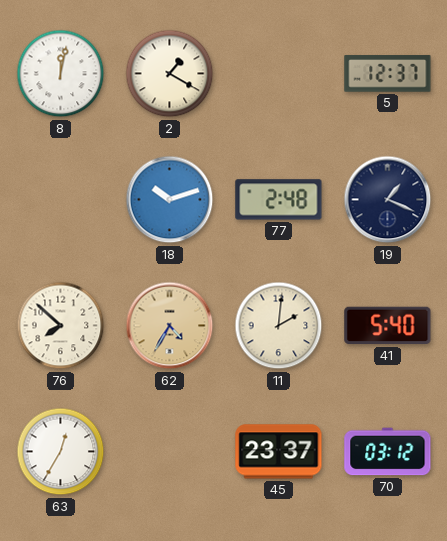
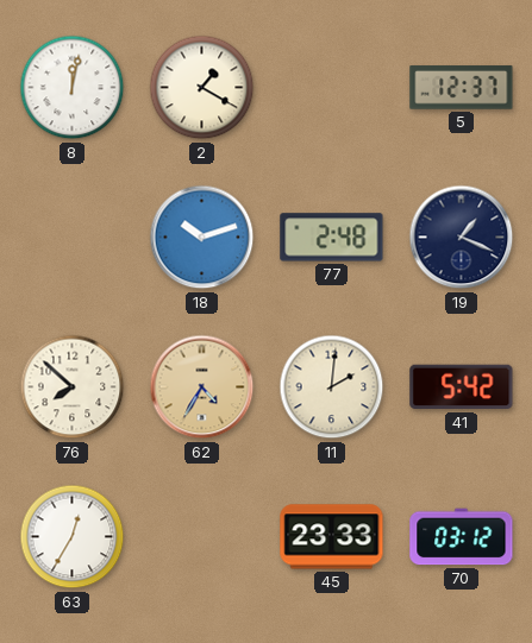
41: 5:40 -> 5:42 (462, 387)
45: 23:37 -> 23:33 (332, 537)
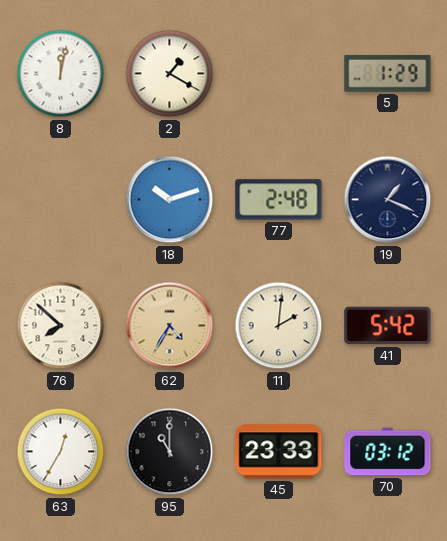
5: 12:37 -> 1:29 (388, 74)
95: none -> 11:00 (170, 452)
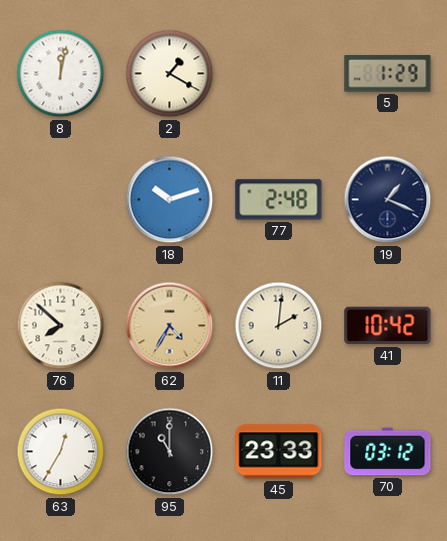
41: 5:42 -> 10:42 (388, 326)
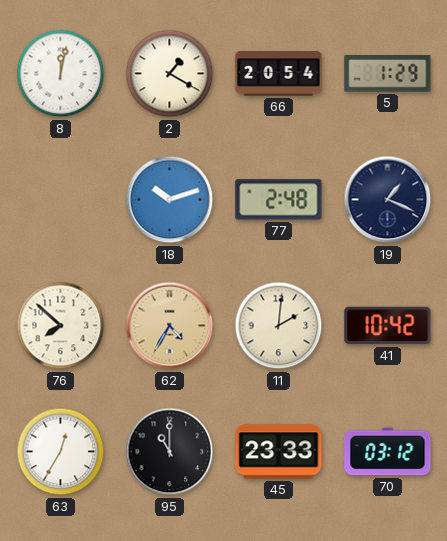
66: none -> 20:54 (279, 74)
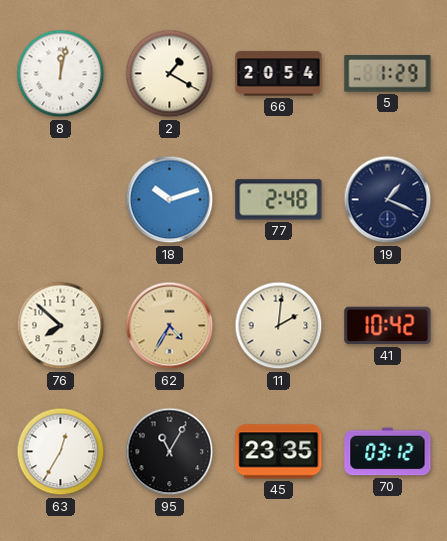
95: 11:00 -> 11:05 (170, 452)
45: 23:33 -> 23:35 (279, 452)
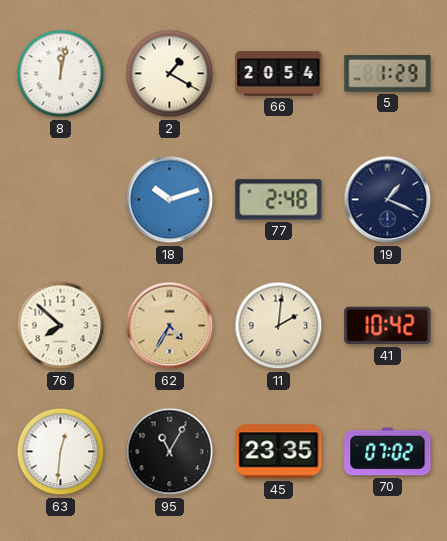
63: 12:35 -> 12:31 (61, 452)
70: 03:12 -> 07:02 (388, 452)
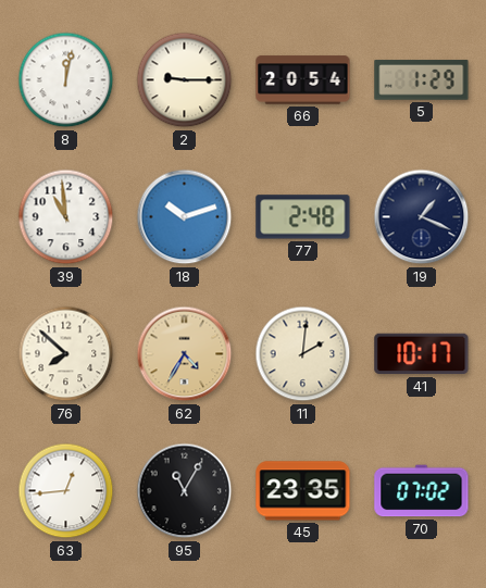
2: 1:20 -> 9:15 (185, 80)
39: none -> 10:59 (66, 217)
41: 10:42 -> 10:17 (422, 354)
63: 12:31 -> 12:44 (66, 491)
